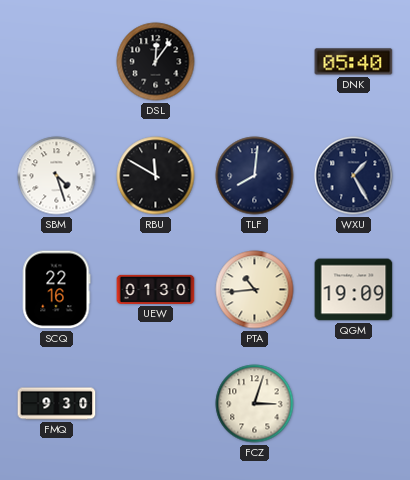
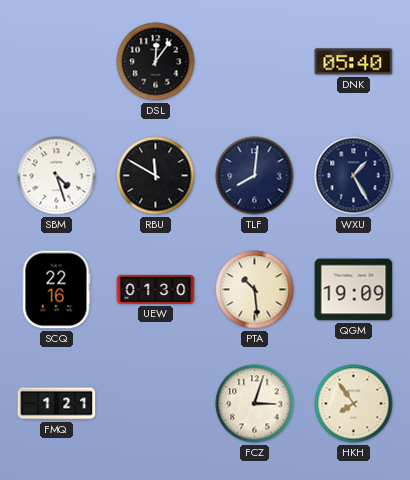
PTA: 10:44 -> 10:29 (255, 290)
FMQ: 9:30 -> 1:21 (57, 404)
HKH: none -> 7:54 (354, 404)
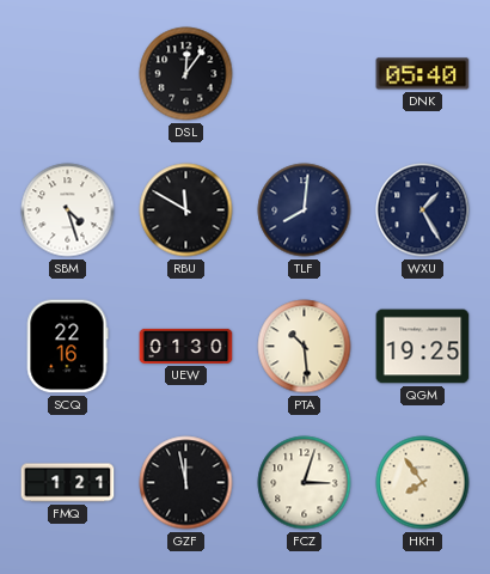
QGM: 19:09 -> 19:25 (423, 347)
GZF: none -> 11:58 (186, 483)
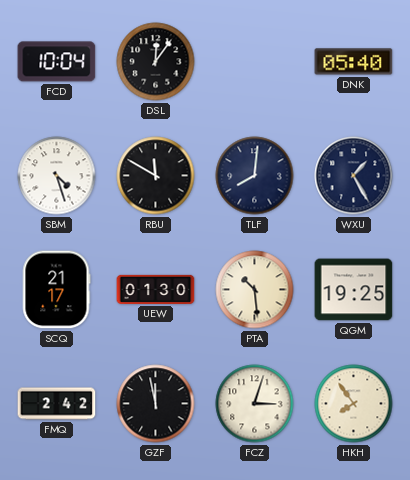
FCD: none -> 10:04 (57, 62)
SCQ: 22:16 -> 21:17 (56, 290)
FMQ: 1:21 -> 2:42 (57, 404)
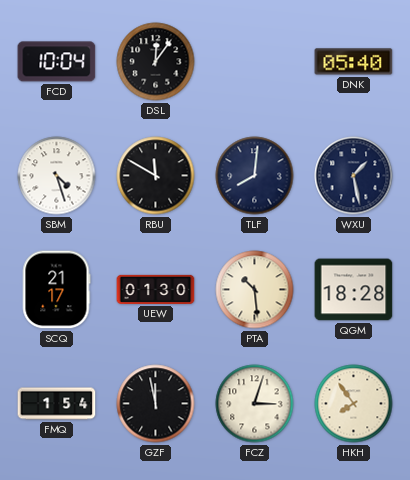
WXU: 1:25 -> 1:28 (354, 176)
QGM: 19:25 -> 18:28 (354, 290)
FMQ: 2:42 -> 1:54 (57, 404)
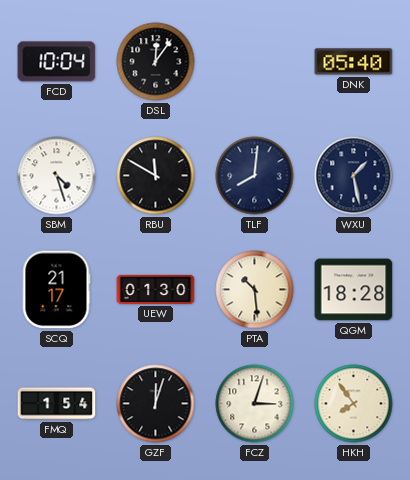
GZF: 11:58 -> 12:03 (156, 404)
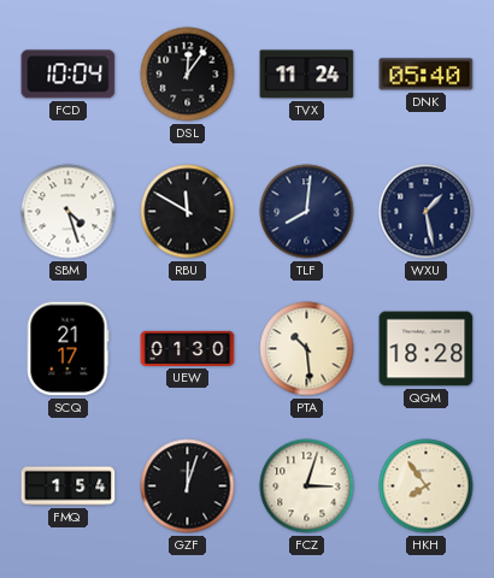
TVX: none -> 11:24 (307, 75)
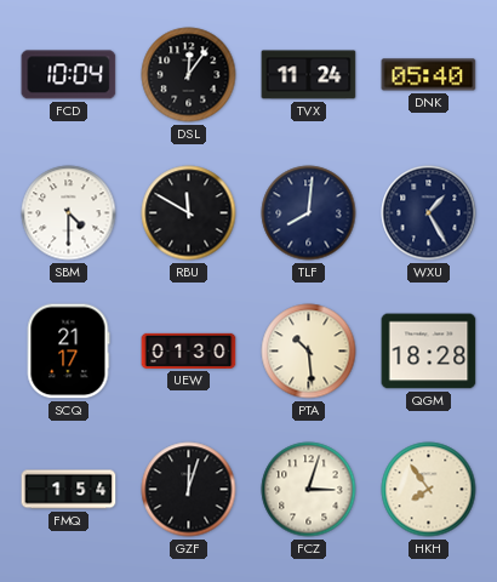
SBM: 4:27 -> 4:30 (69, 213)
WXU: 1:28 -> 1:25 (429, 213)
